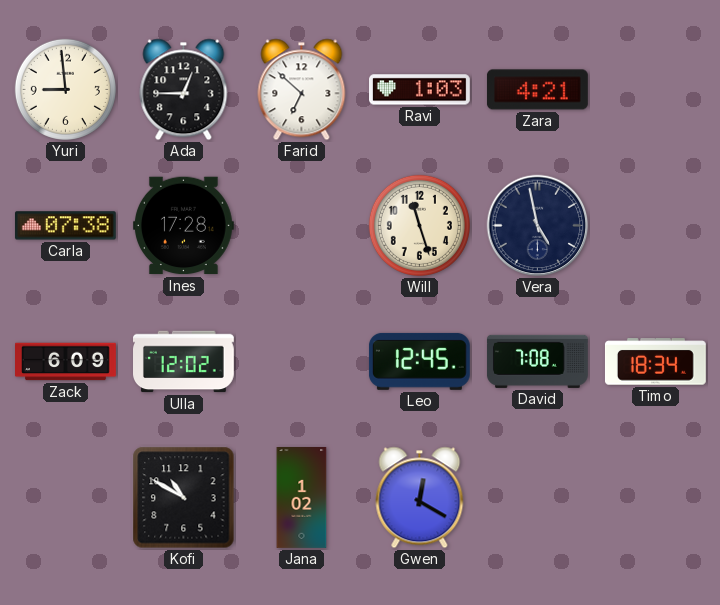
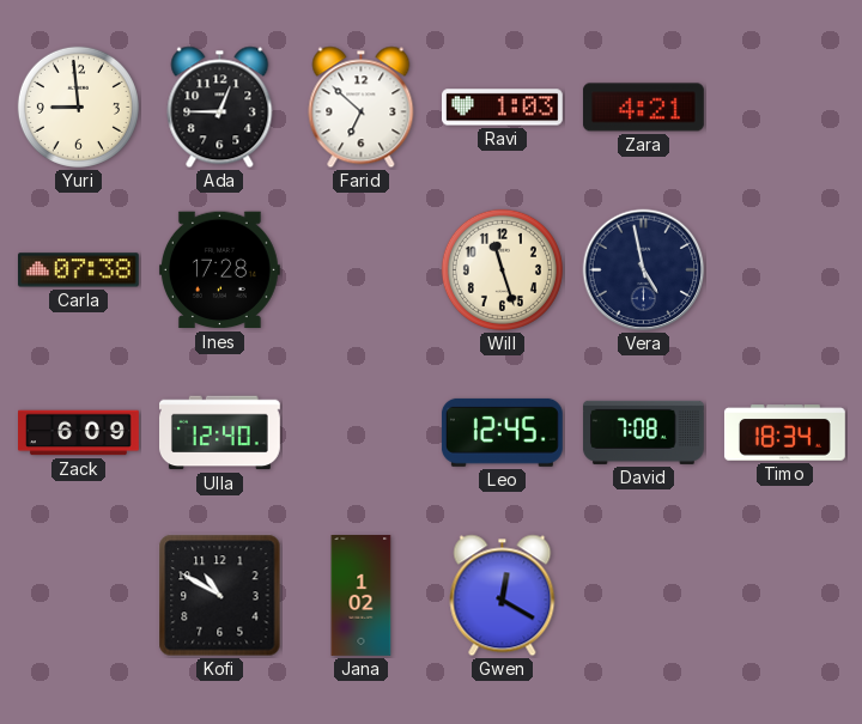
Ulla: 12:02 -> 12:40 (220, 433)
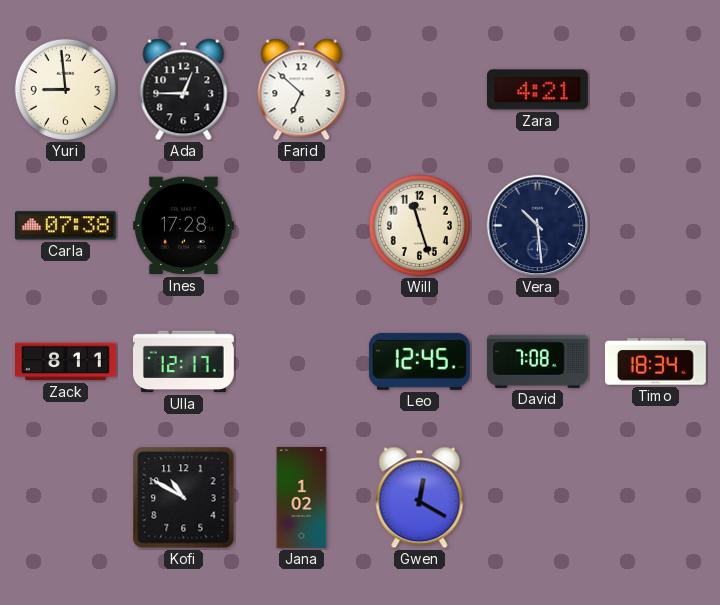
Ravi: 1:03 -> none (503, 108)
Vera: 4:58 -> 10:29 (538, 226)
Zack: 6:09 -> 8:11 (66, 362)
Ulla: 12:40 -> 12:17 (184, 362)
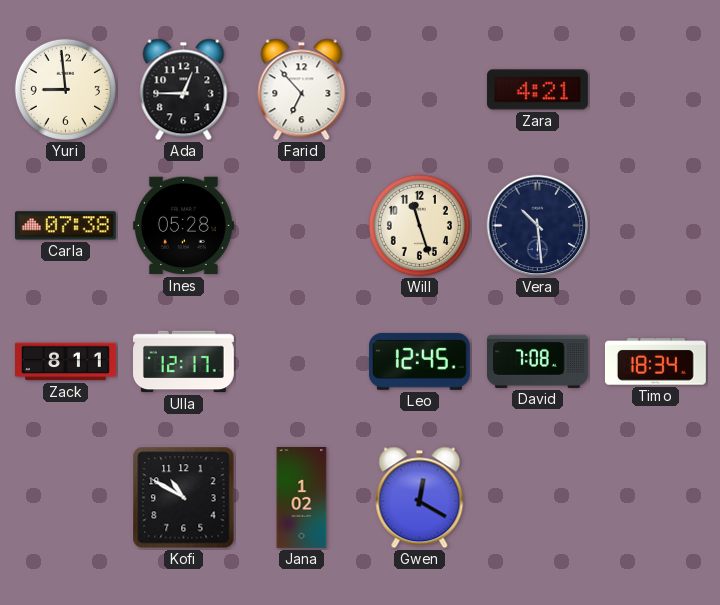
Farid: 6:52 -> 6:53 (302, 90)
Ines: 17:28 -> 05:28 (183, 226)
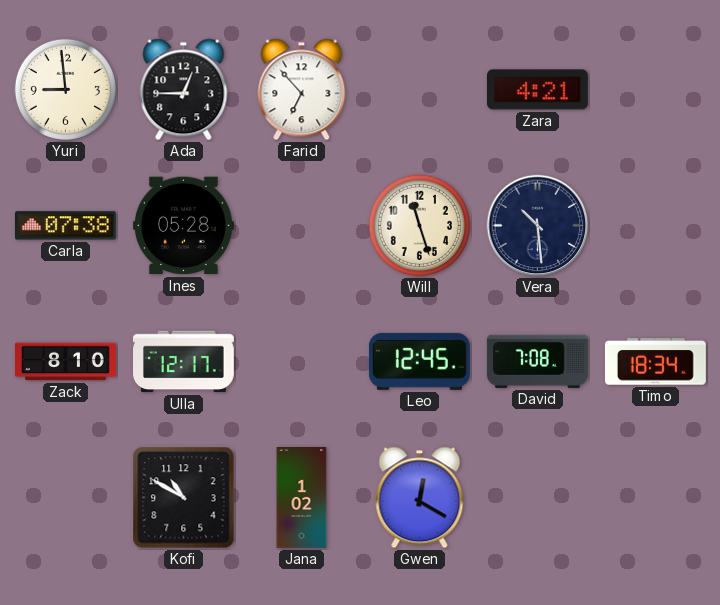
Zack: 8:11 -> 8:10 (66, 362)
